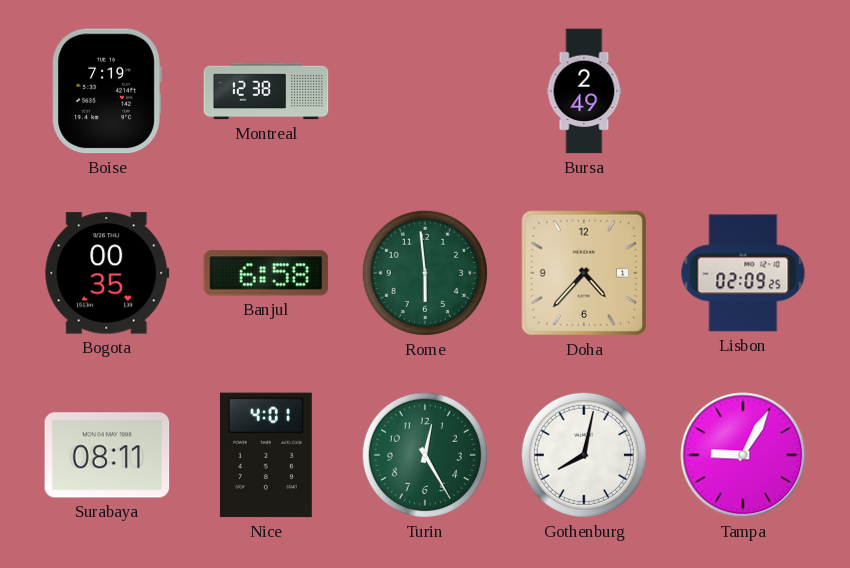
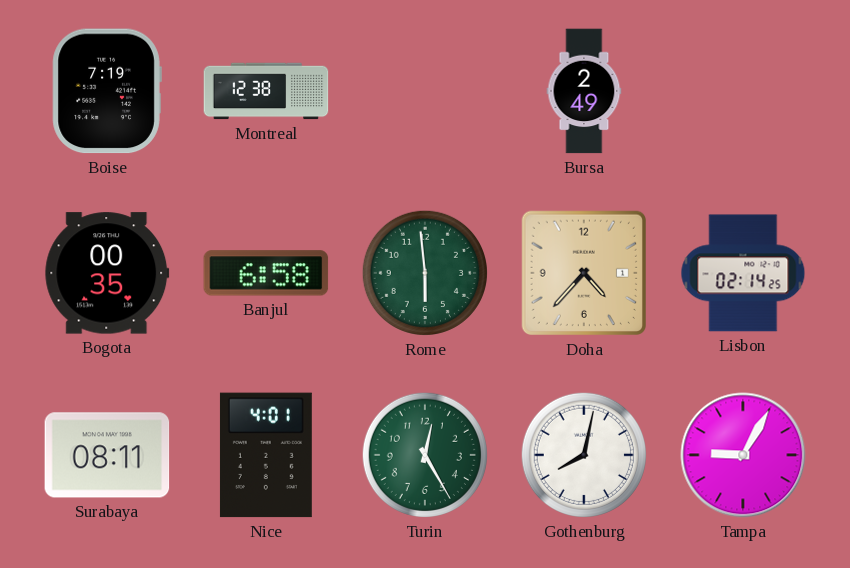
Lisbon: 02:09 -> 02:14 (743, 273)
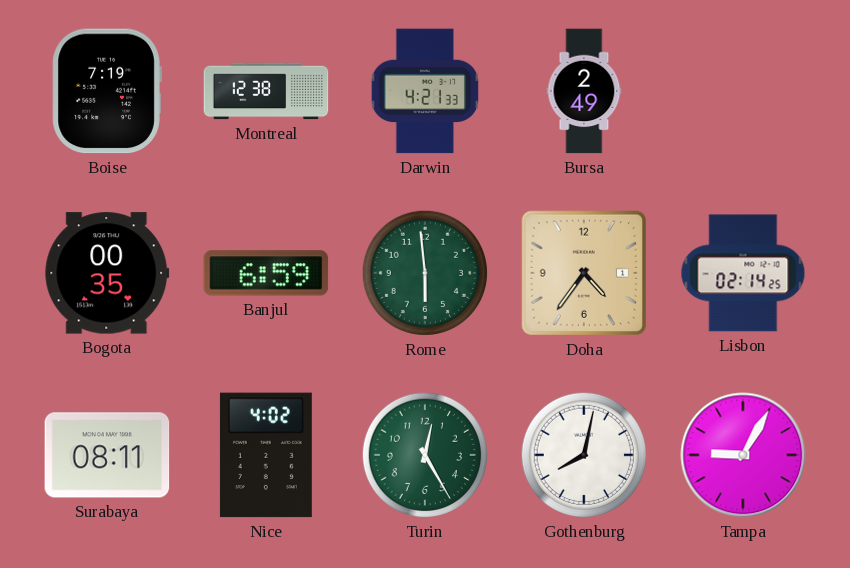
Darwin: none -> 4:21 (424, 91)
Banjul: 6:58 -> 6:59 (266, 273)
Doha: 4:37 -> 4:36 (584, 273)
Nice: 4:01 -> 4:02 (266, 455)
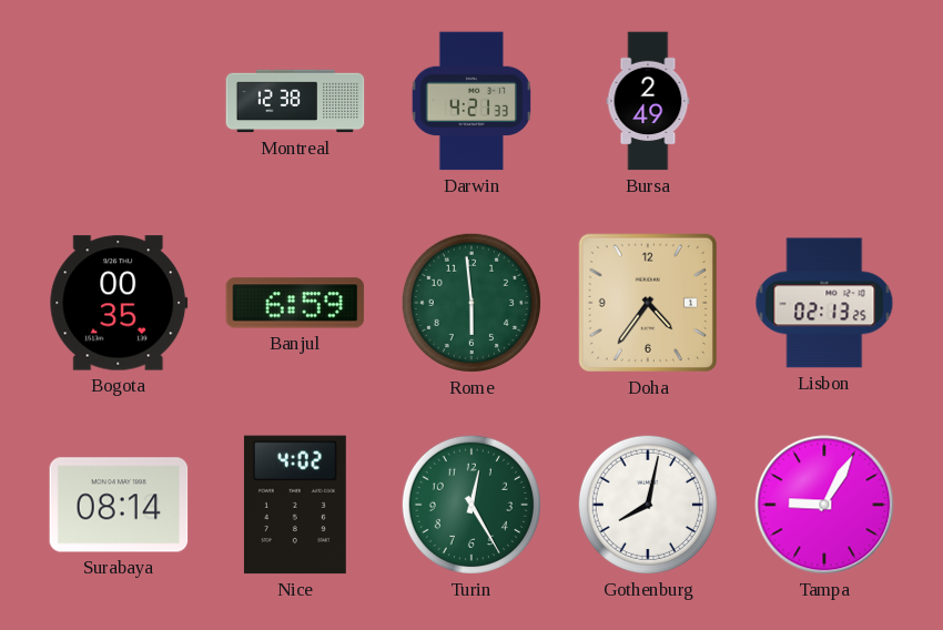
Boise: 7:19 -> none (107, 91)
Lisbon: 02:14 -> 02:13 (824, 303)
Surabaya: 08:11 -> 08:14 (119, 505)
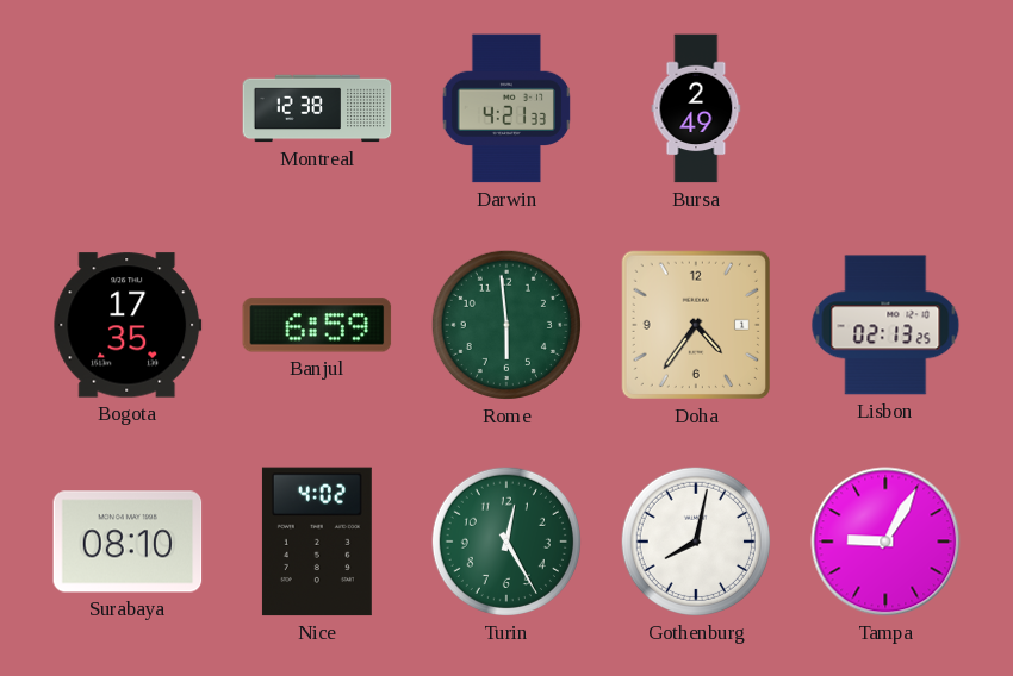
Bogota: 00:35 -> 17:35 (128, 325)
Surabaya: 08:14 -> 08:10 (128, 542)
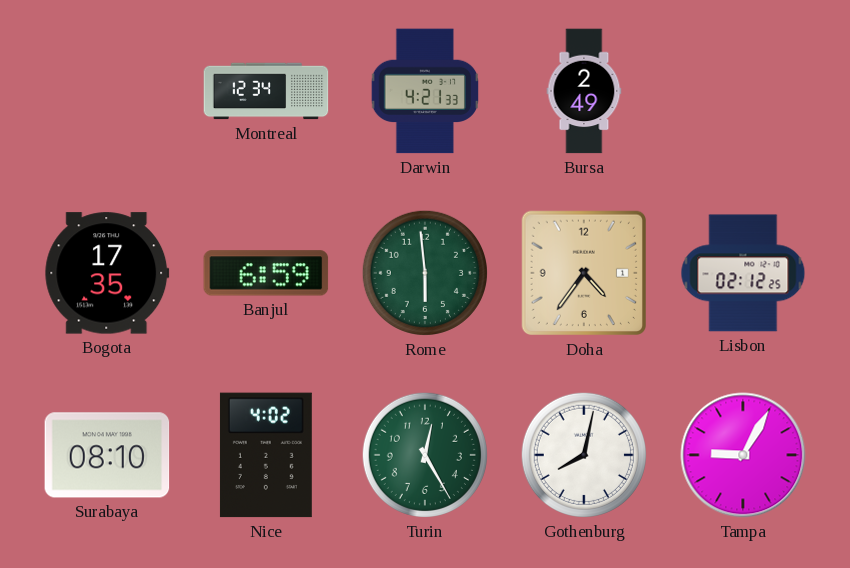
Montreal: 12:38 -> 12:34 (266, 91)
Lisbon: 02:13 -> 02:12 (743, 273)
